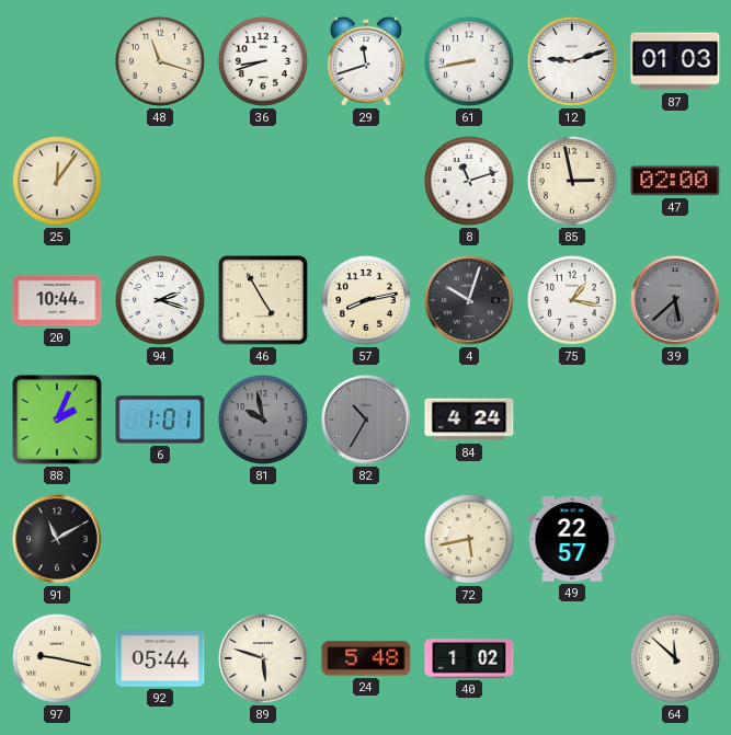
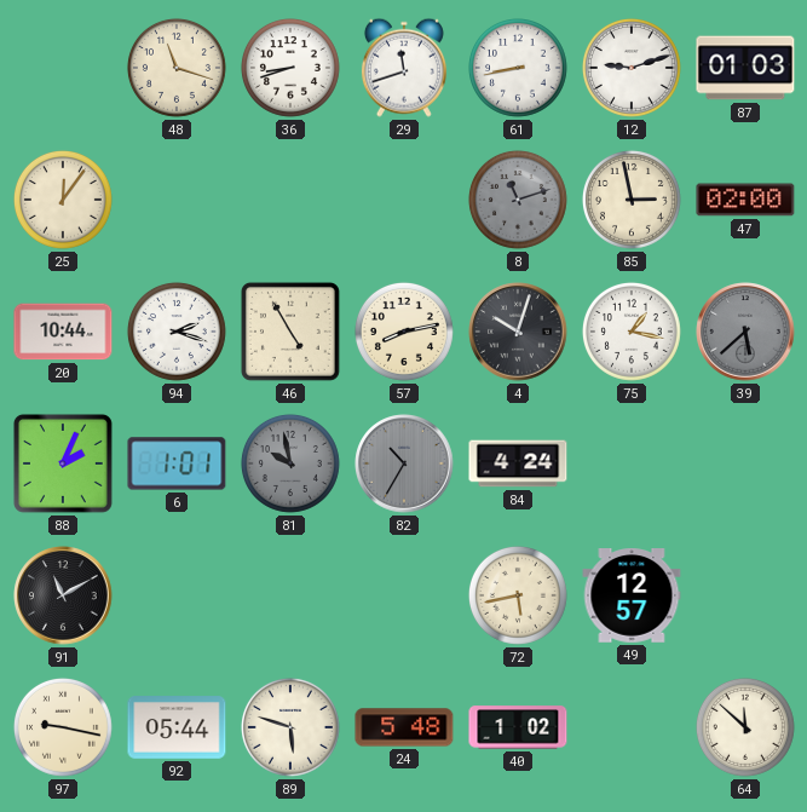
8 dial: white -> grey (518, 200)
49: 22:57 -> 12:57 (632, 597)
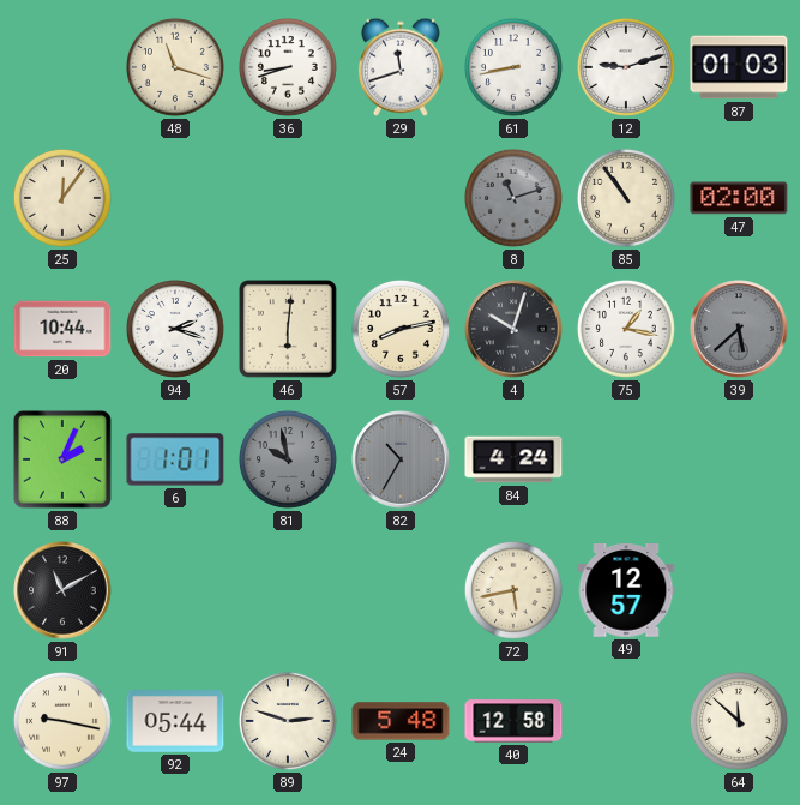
85: 2:58 -> 10:54 (626, 198)
46: 4:55 -> 6:01 (288, 329)
89: 5:48 -> 2:48 (288, 721)
40: 1:02 -> 12:58 (513, 721)
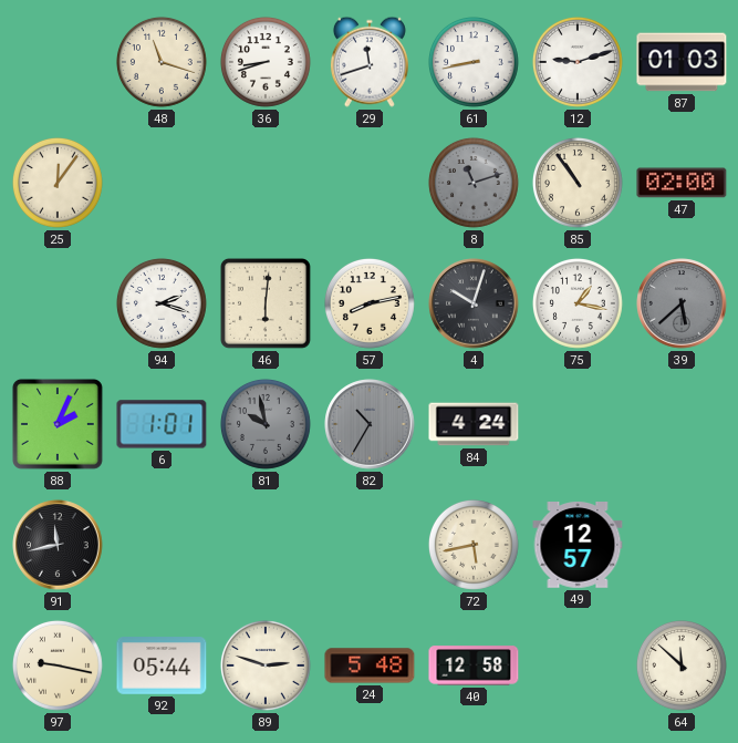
20: 10:44 -> none (62, 329)
91: 11:10 -> 11:43 (58, 545)
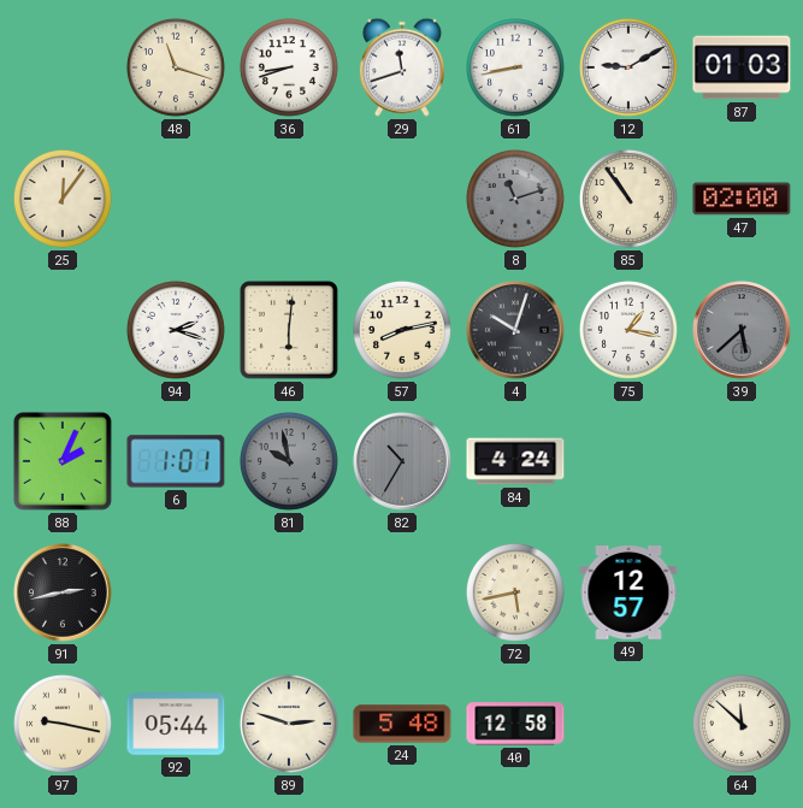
12: 9:12 -> 9:10 (628, 67)
91: 11:43 -> 2:43 (63, 592)
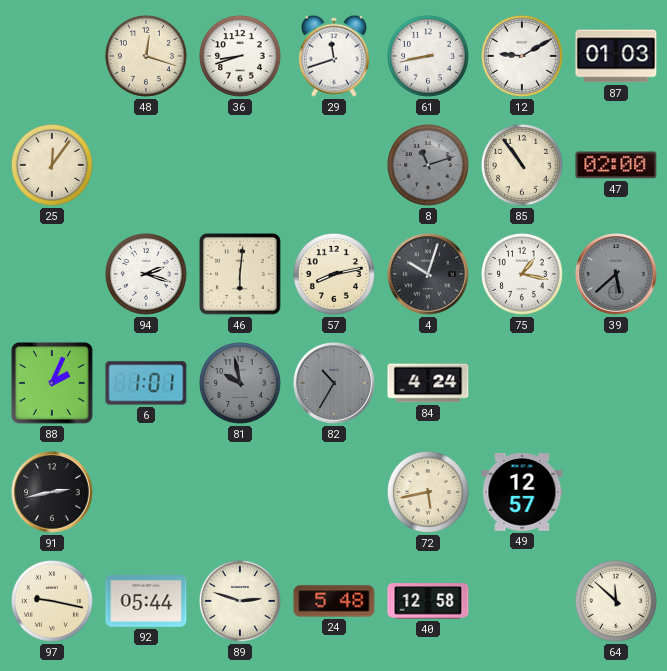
48: 11:18 -> 12:18 (146, 56)
